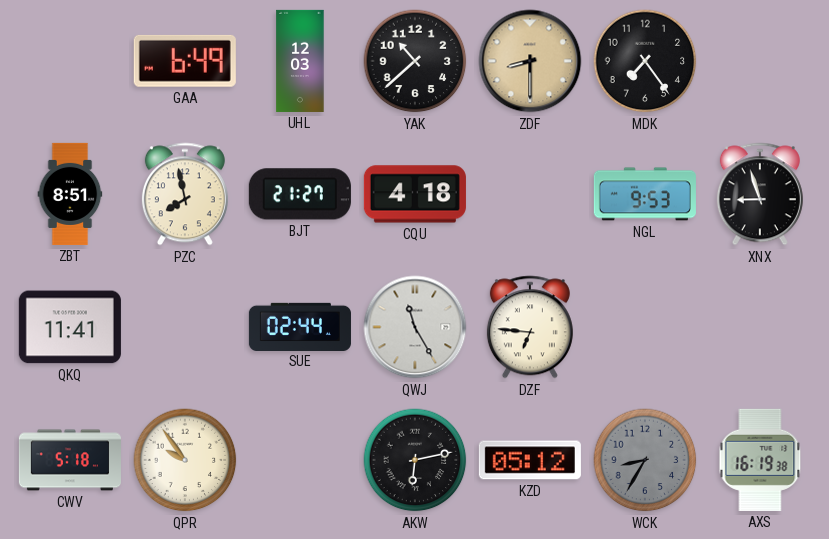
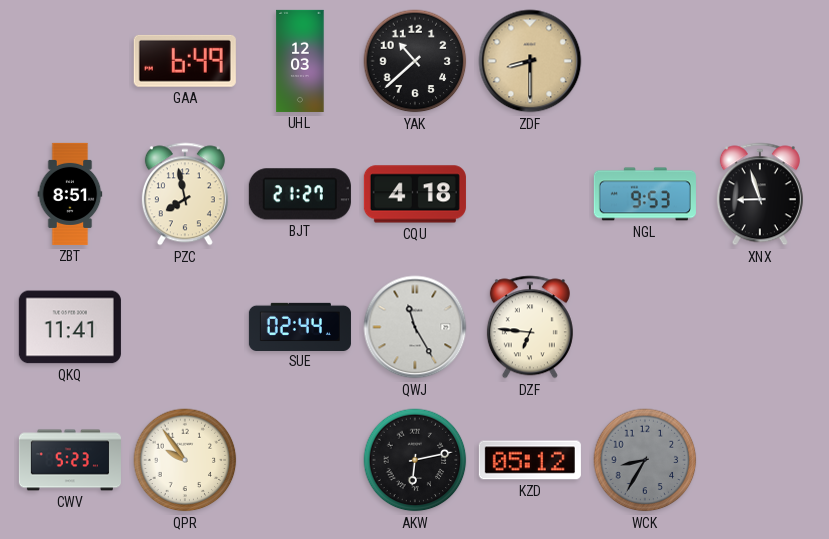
MDK: 7:24 -> none (645, 61)
CWV: 5:18 -> 5:23 (70, 460)
AXS: 16:19 -> none (760, 460)
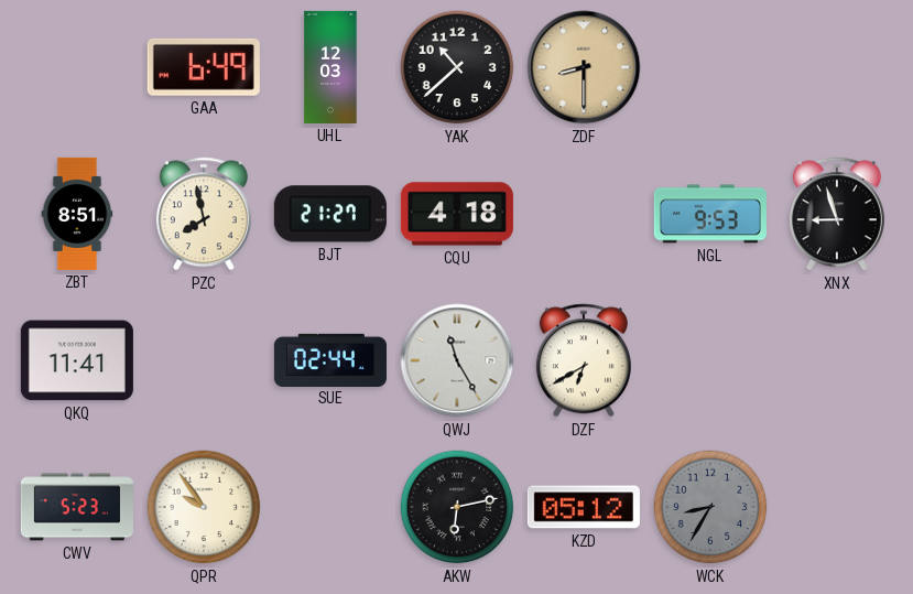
DZF: 6:46 -> 6:40 (584, 360)
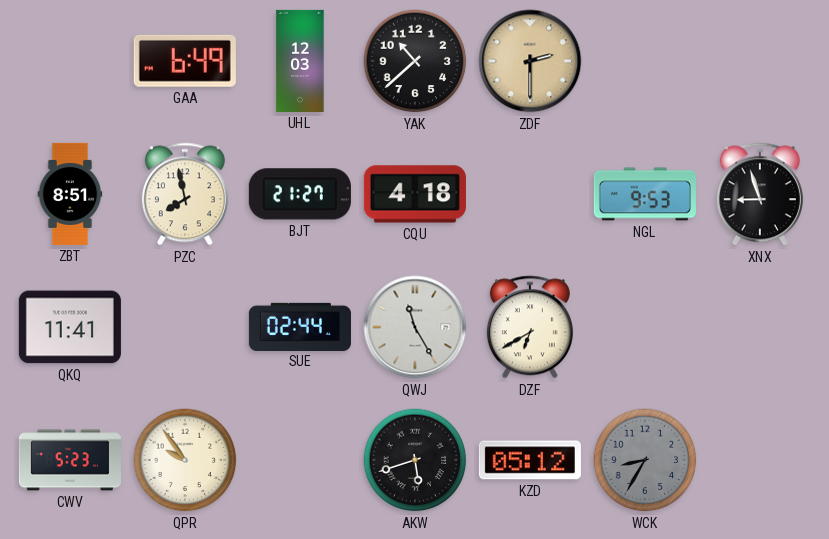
ZDF: 8:30 -> 2:30 (530, 61)
AKW: 6:13 -> 5:42 (415, 460)
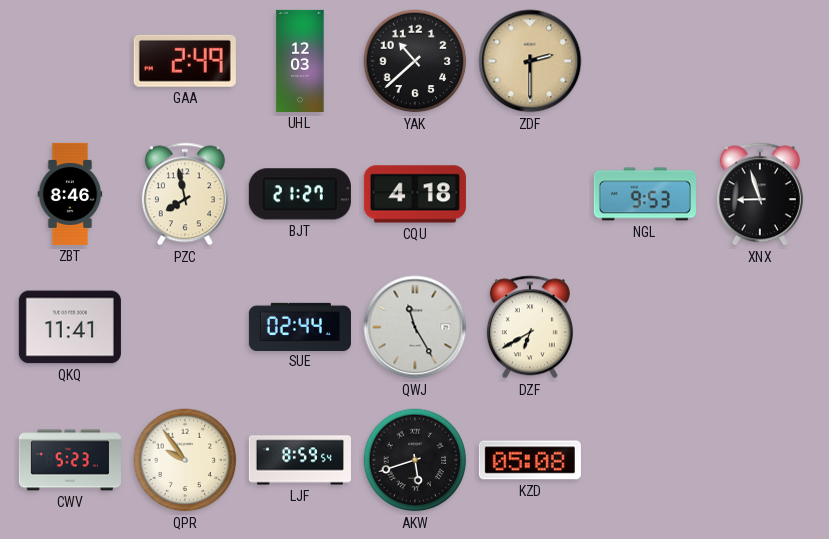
GAA: 6:49 -> 2:49 (185, 61)
ZBT: 8:51 -> 8:46 (70, 194)
LJF: none -> 8:59 (300, 460)
KZD: 05:12 -> 05:08 (530, 460)
WCK: 8:35 -> none (645, 460)
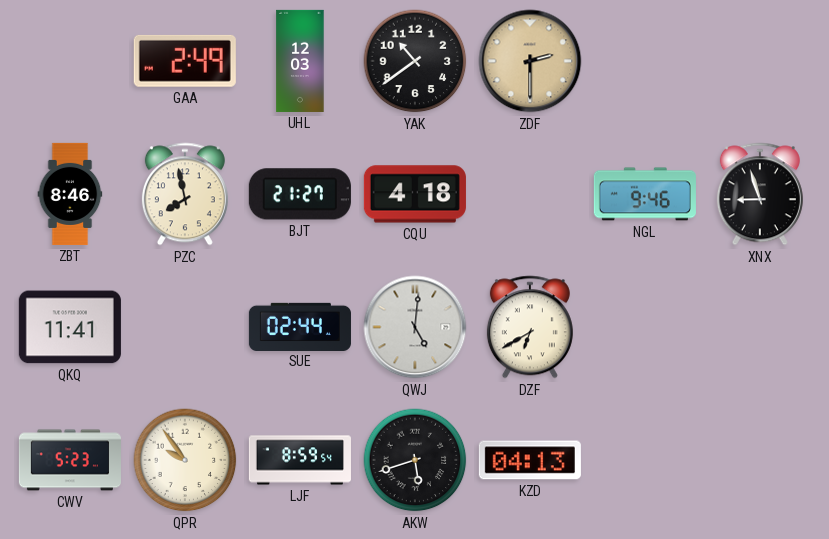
YAK: 10:38 -> 10:39 (415, 61)
NGL: 9:53 -> 9:46 (645, 194)
QWJ: 11:25 -> 5:01 (415, 327)
KZD: 05:08 -> 04:13 (530, 460)
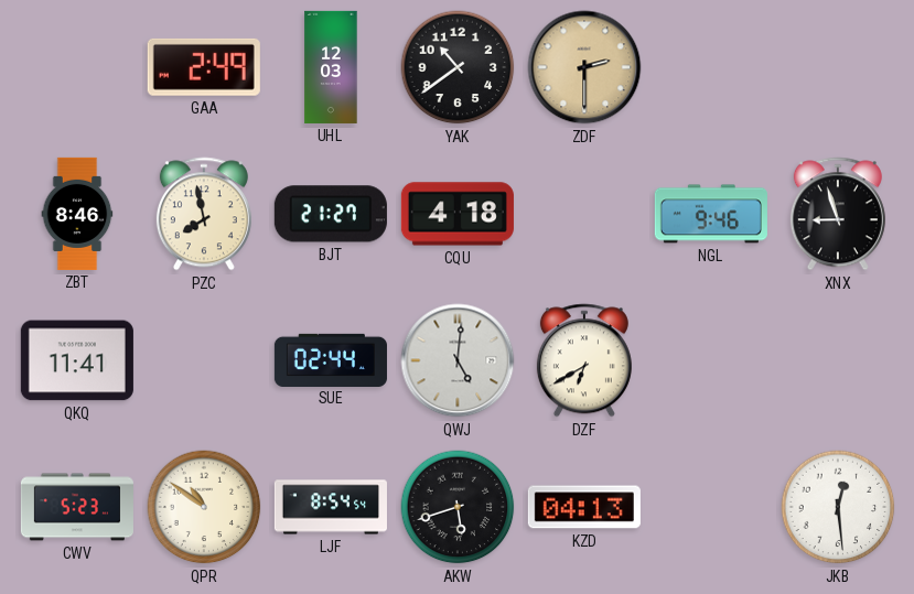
QPR: 9:54 -> 10:51 (204, 507)
LJF: 8:59 -> 8:54 (331, 507)
JKB: none -> 12:29 (838, 507)
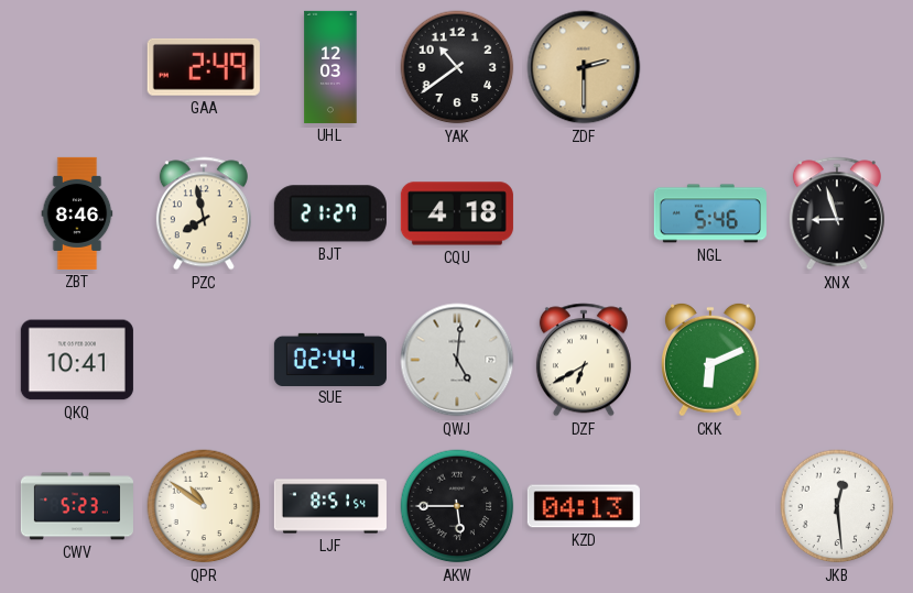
NGL: 9:46 -> 5:46 (710, 213)
QKQ: 11:41 -> 10:41 (77, 360)
CKK: none -> 6:11 (710, 360)
LJF: 8:54 -> 8:51 (330, 506)
AKW: 5:42 -> 5:45 (457, 506)
